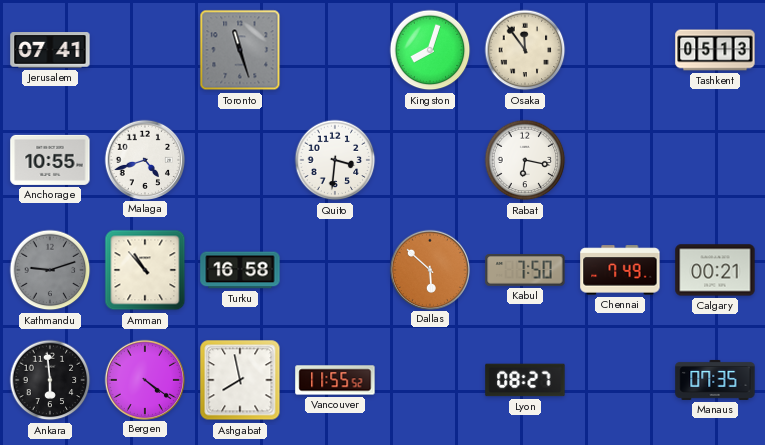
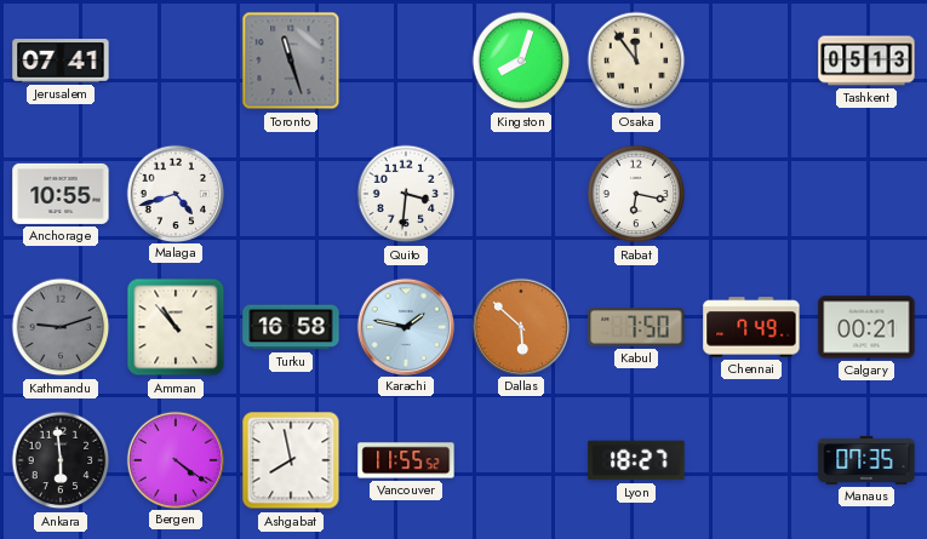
Karachi: none -> 1:47 (405, 326)
Lyon: 08:27 -> 18:27 (636, 460)
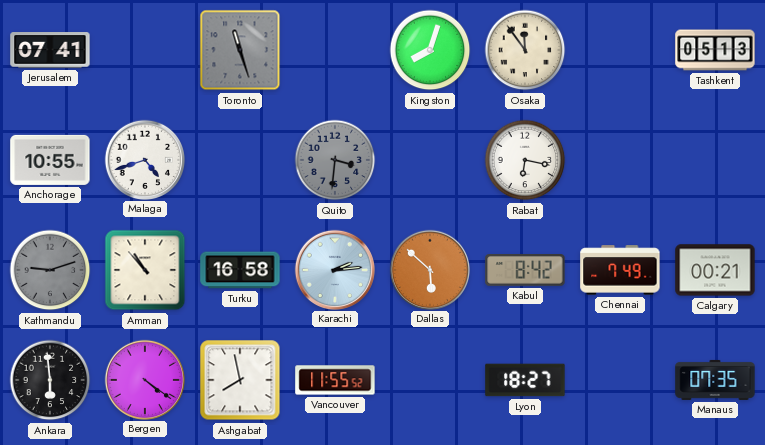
Quito dial: white -> grey (335, 160)
Karachi: 1:47 -> 2:14 (334, 269)
Kabul: 7:50 -> 8:42 (525, 270)
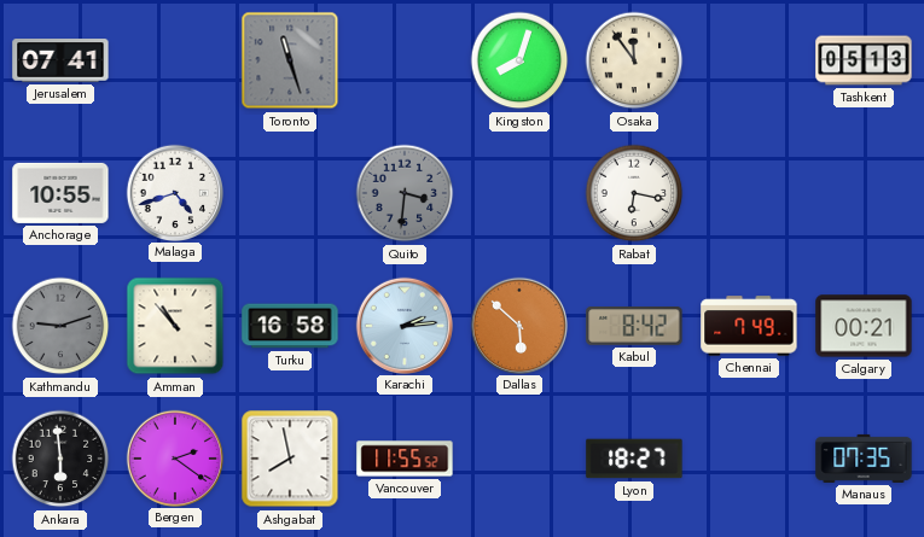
Bergen: 4:21 -> 2:21 (174, 457)
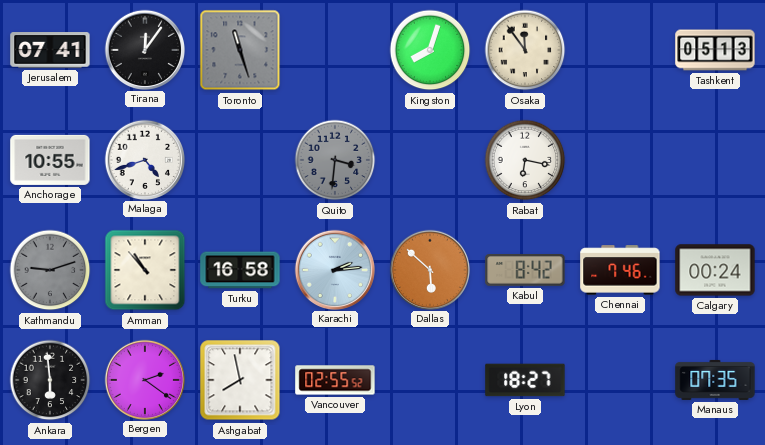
Tirana: none -> 12:06 (144, 49)
Chennai: 7:49 -> 7:46 (620, 270)
Calgary: 00:21 -> 00:24 (715, 270)
Vancouver: 11:55 -> 02:55 (335, 380)
